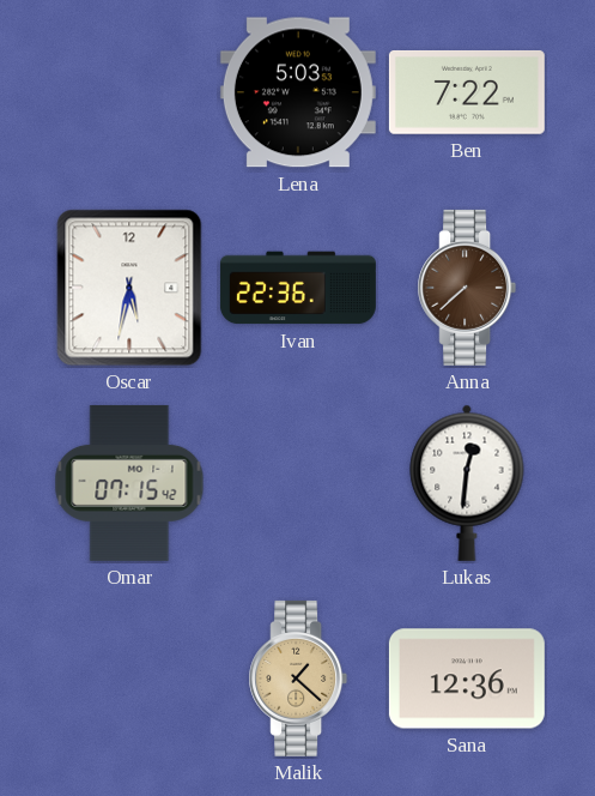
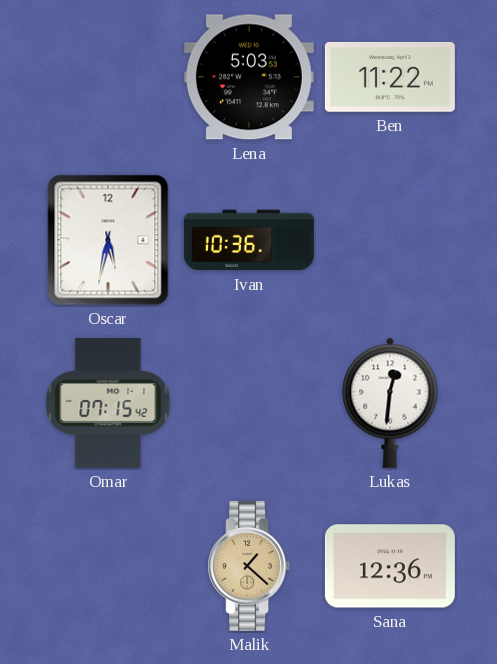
Ben: 7:22 -> 11:22 (390, 77)
Ivan: 22:36 -> 10:36 (249, 240)
Anna: 7:38 -> none (467, 288)
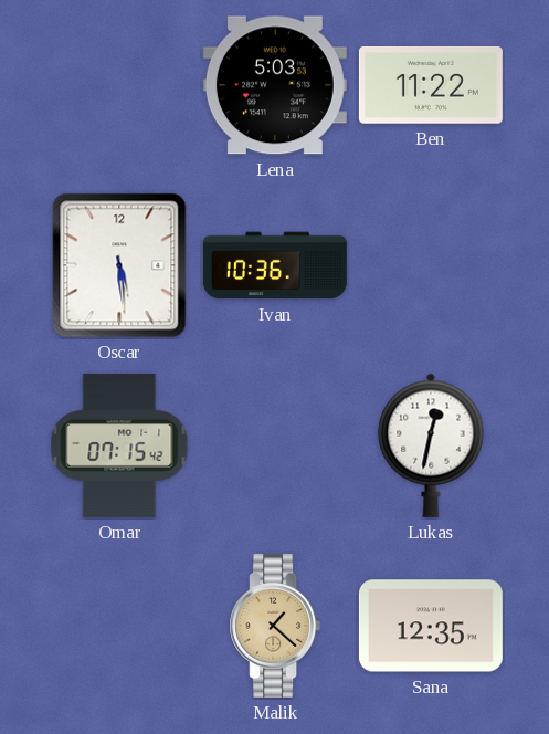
Oscar: 5:32 -> 5:29 (119, 265)
Lukas: 12:31 -> 12:32 (431, 445)
Sana: 12:36 -> 12:35 (431, 626)
